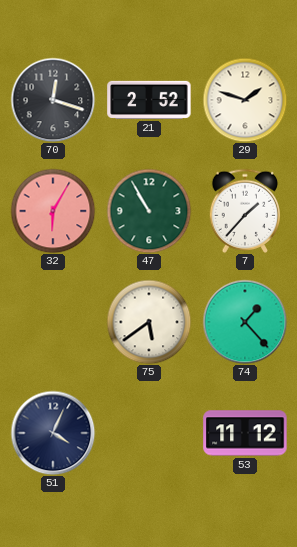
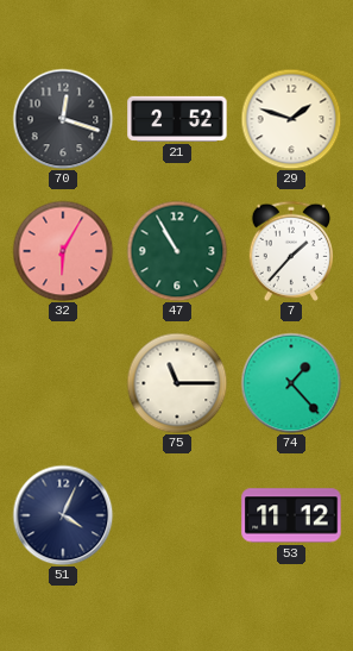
75: 5:39 -> 11:15 (177, 383)
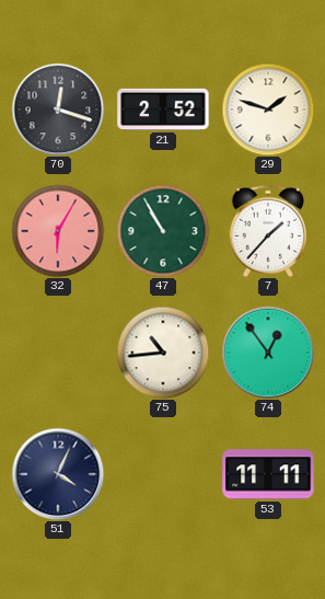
75: 11:15 -> 10:44 (163, 353)
74: 1:23 -> 12:54 (268, 353)
53: 11:12 -> 11:11 (268, 474)
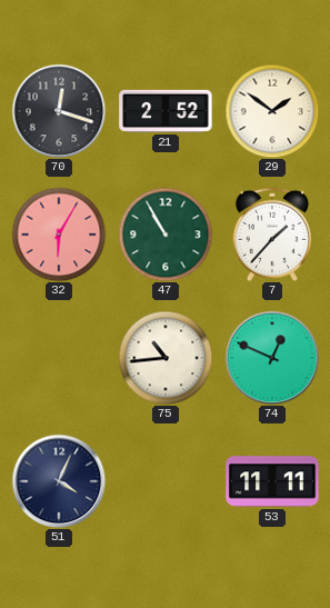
29: 1:48 -> 1:51 (272, 111)
74: 12:54 -> 12:49 (272, 358)
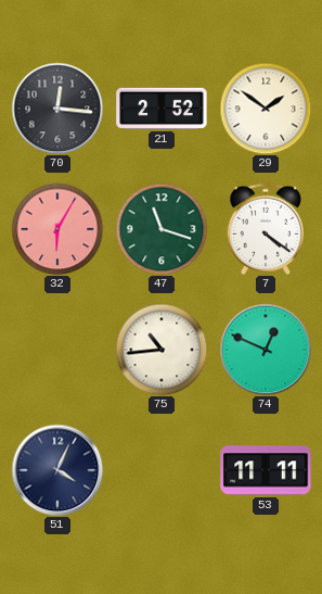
70: 12:18 -> 12:16 (57, 109)
47: 10:55 -> 11:18 (162, 229)
7: 1:37 -> 4:21 (266, 229)
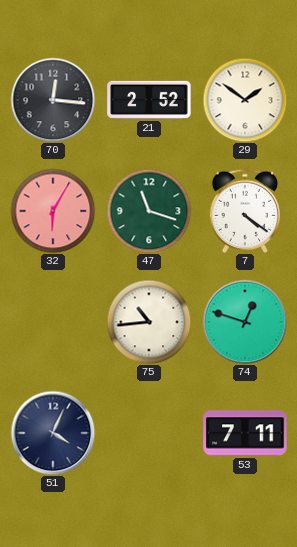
74: 12:49 -> 12:48 (245, 322)
53: 11:11 -> 7:11 (245, 433)
